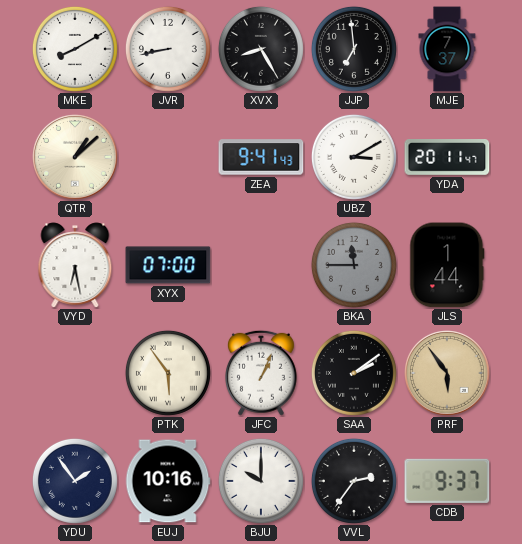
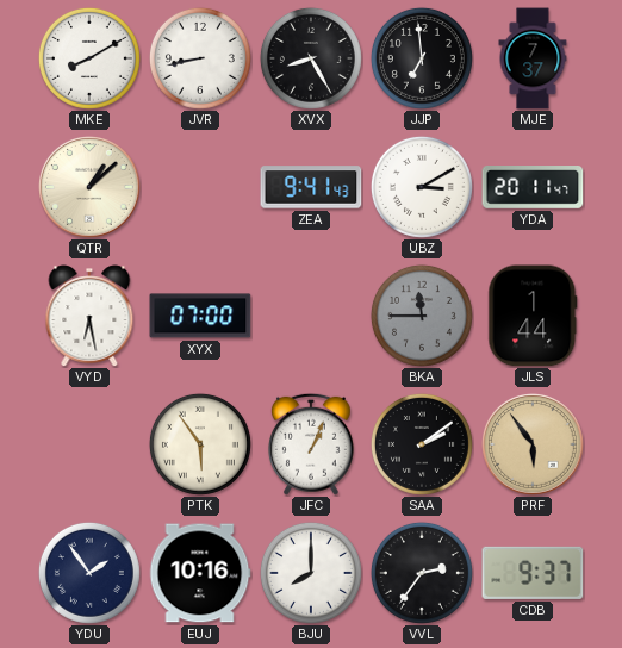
BJU: 10:00 -> 8:00 (311, 573)
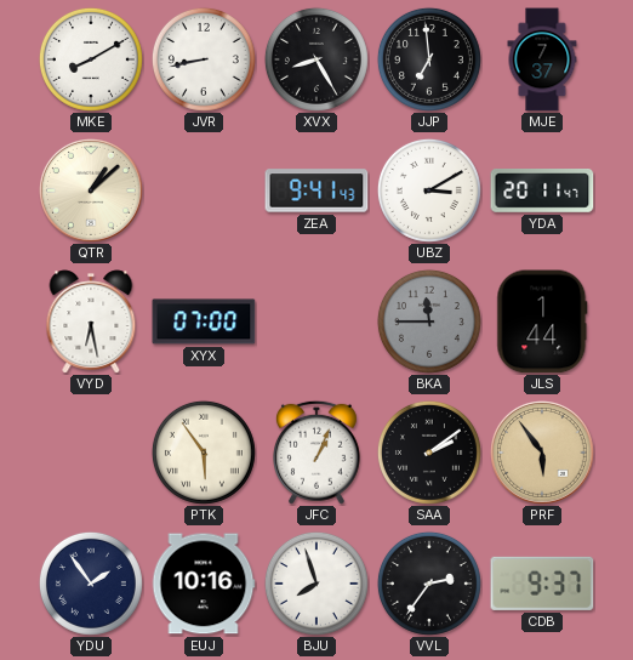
BJU: 8:00 -> 7:57 (316, 584)
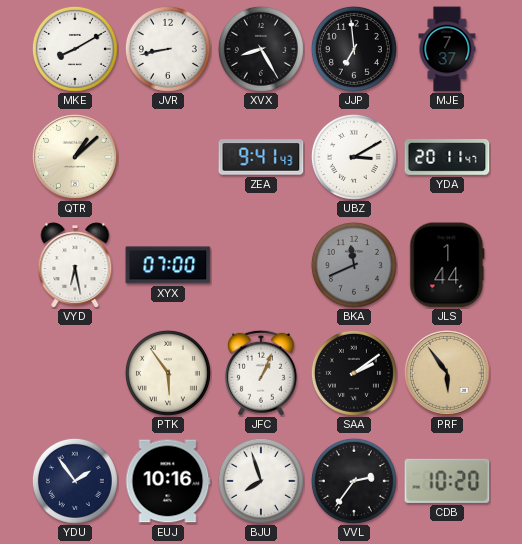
BKA: 11:45 -> 11:41 (354, 265)
CDB: 9:37 -> 10:20 (447, 481)
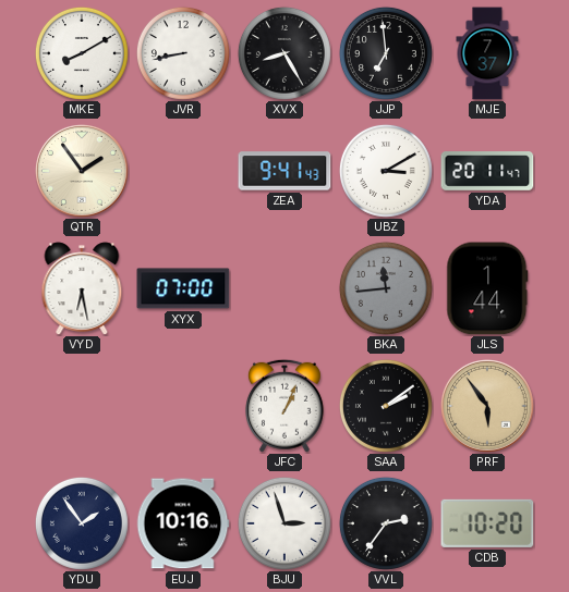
QTR: 1:08 -> 1:54 (83, 172)
BKA: 11:41 -> 11:44 (386, 288)
PTK: 5:54 -> none (168, 373)
BJU: 7:57 -> 2:57 (284, 523)
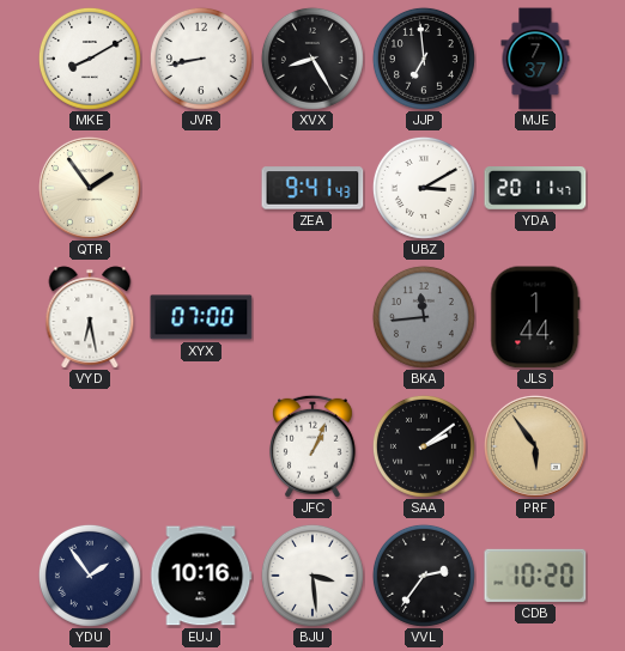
BJU: 2:57 -> 3:29 (313, 576)
